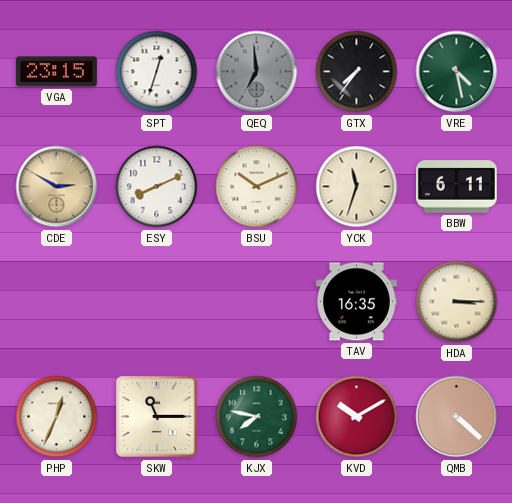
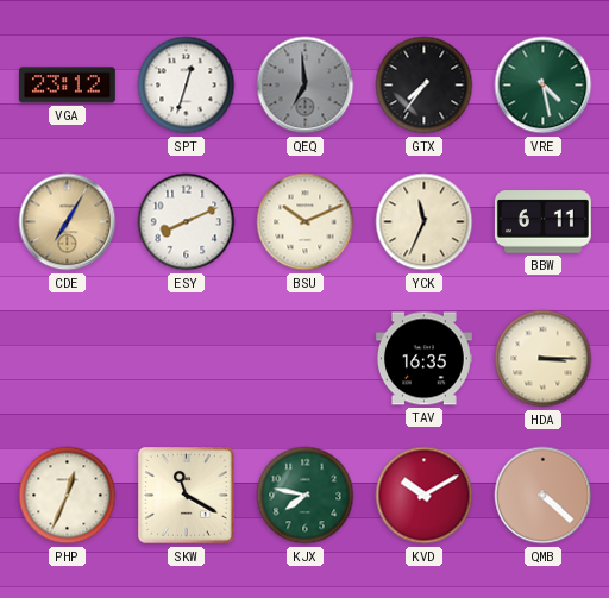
VGA: 23:15 -> 23:12 (67, 86)
CDE: 2:50 -> 7:05 (68, 222)
YCK: 11:33 -> 11:34 (425, 222)
SKW: 11:15 -> 11:20 (187, 496)
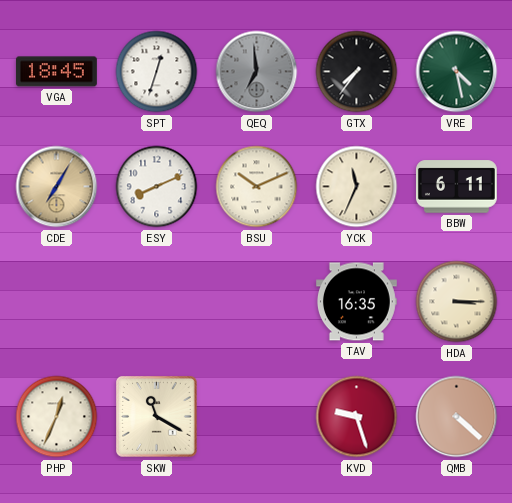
VGA: 23:12 -> 18:45 (56, 72)
KJX: 7:47 -> none (306, 496)
KVD: 10:10 -> 9:27 (357, 417)
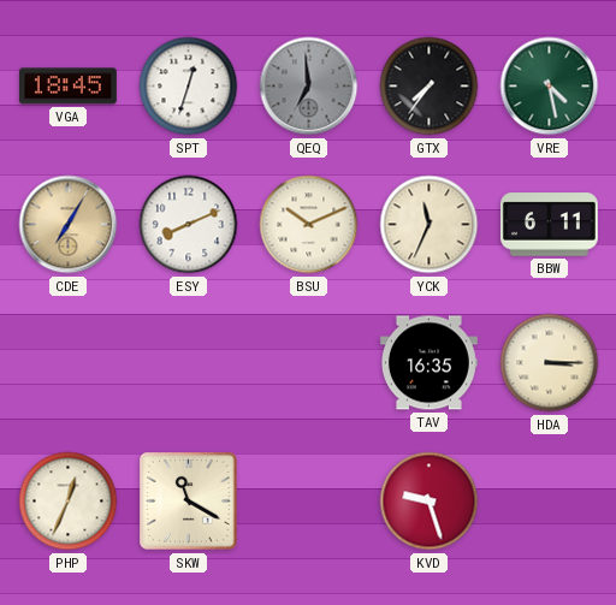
QMB: 4:22 -> none (457, 417)
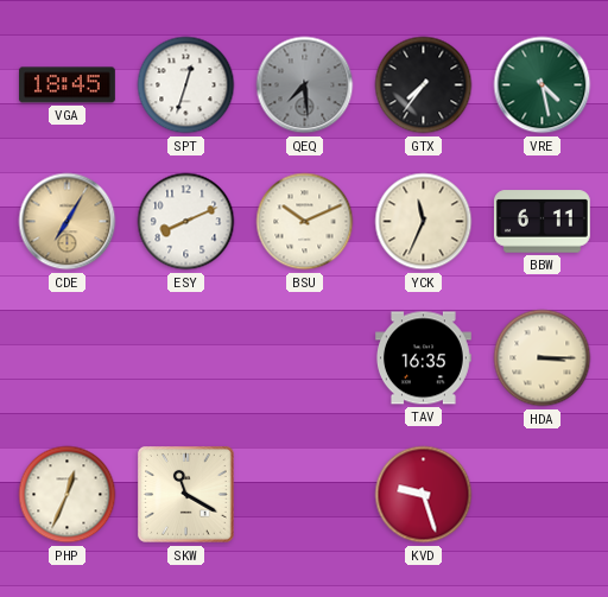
QEQ: 6:59 -> 7:29 (305, 85)
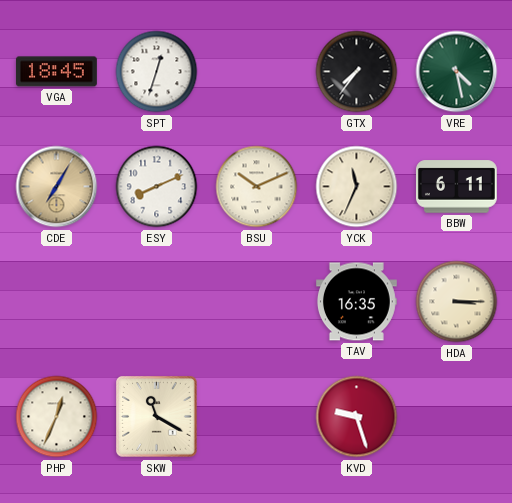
QEQ: 7:29 -> none (305, 85)
